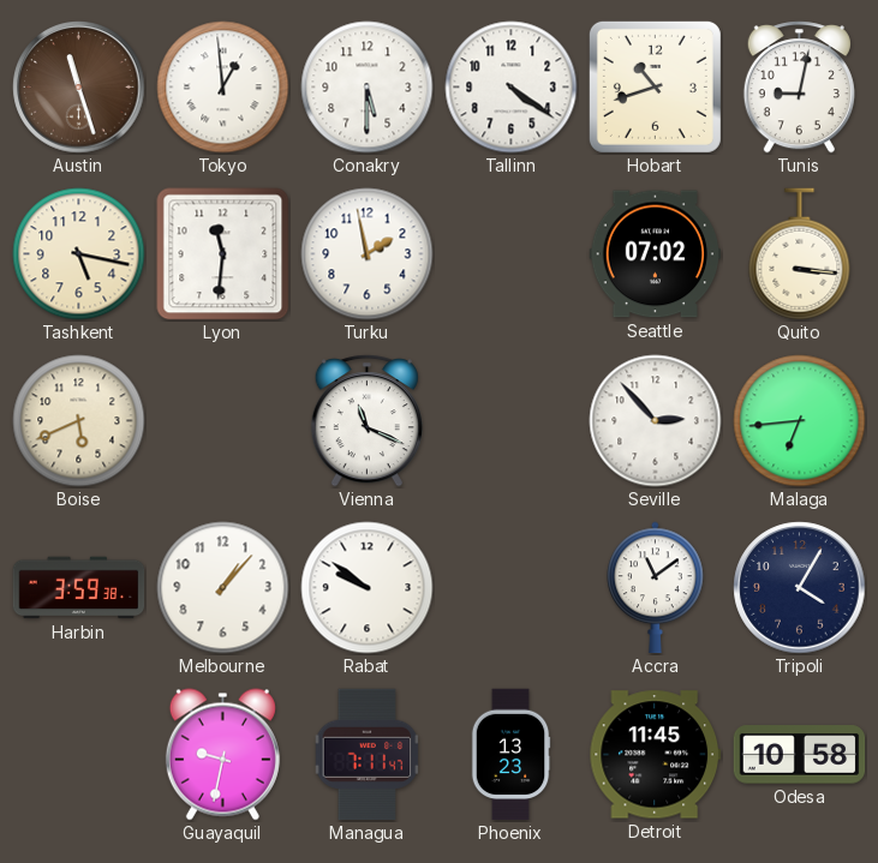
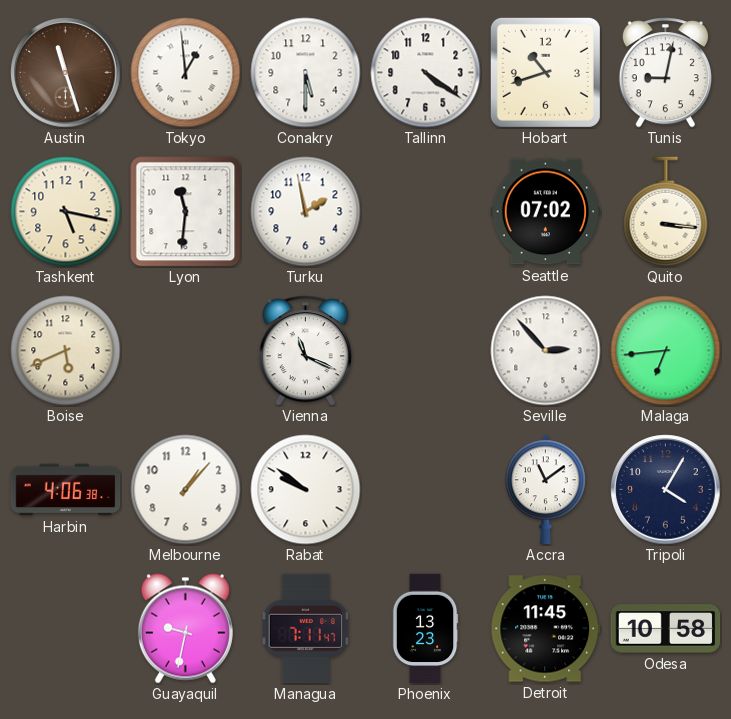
Harbin: 3:59 -> 4:06 (66, 490)
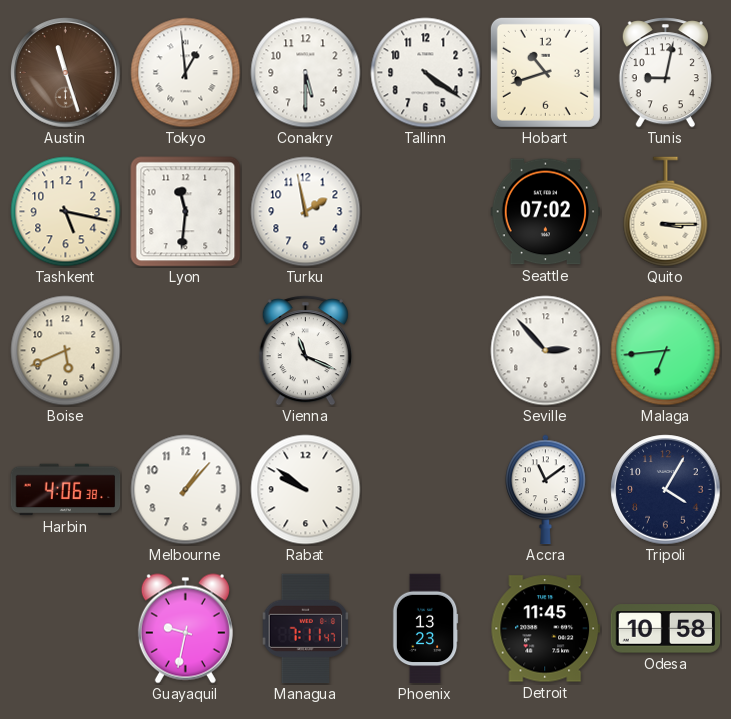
Quito: 3:16 -> 3:15 (666, 212)
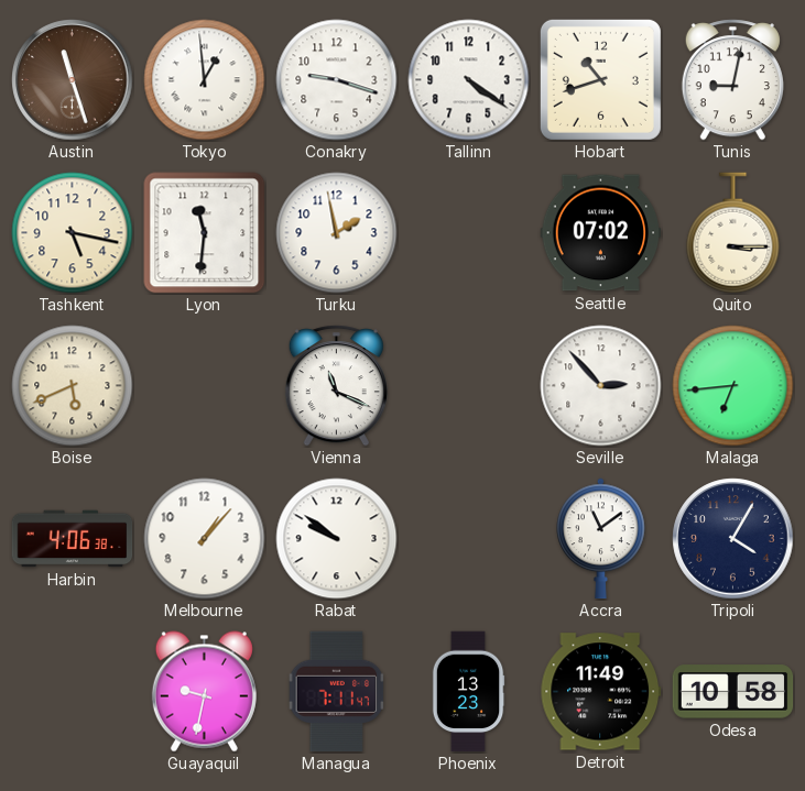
Conakry: 5:30 -> 9:18 (337, 80)
Detroit: 11:45 -> 11:49 (601, 692)
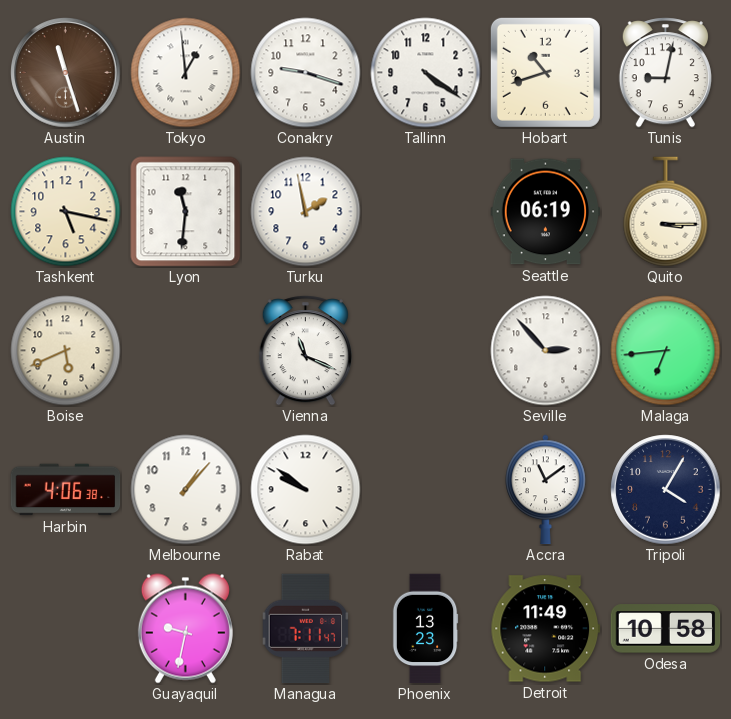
Seattle: 07:02 -> 06:19 (546, 212)
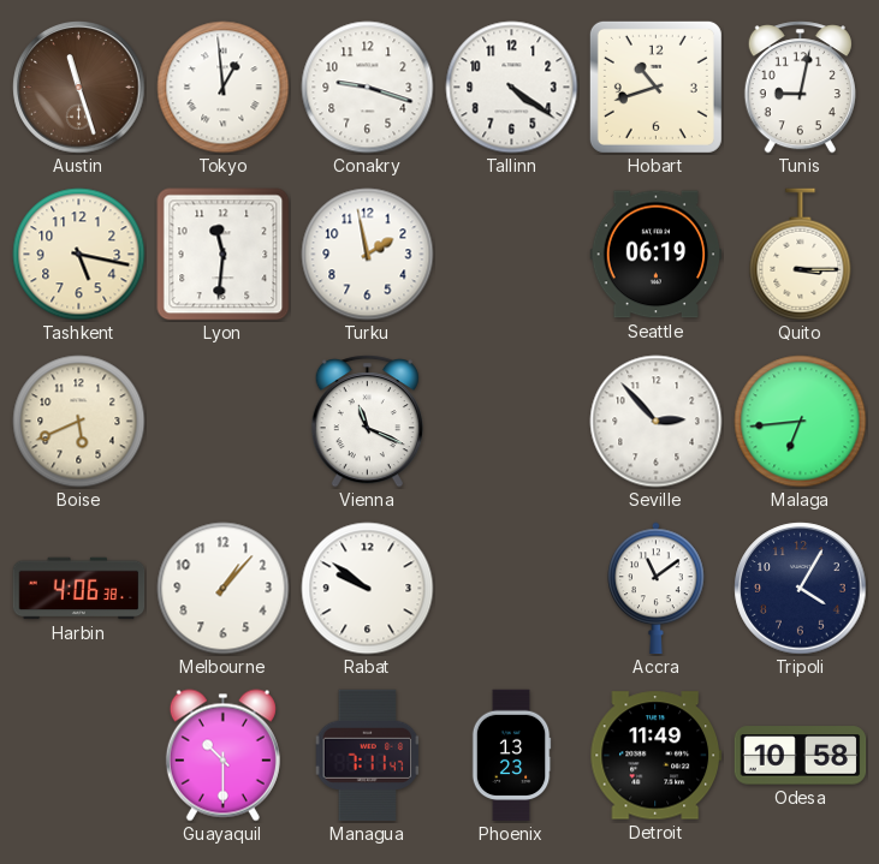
Guayaquil: 9:32 -> 10:30 (222, 756)
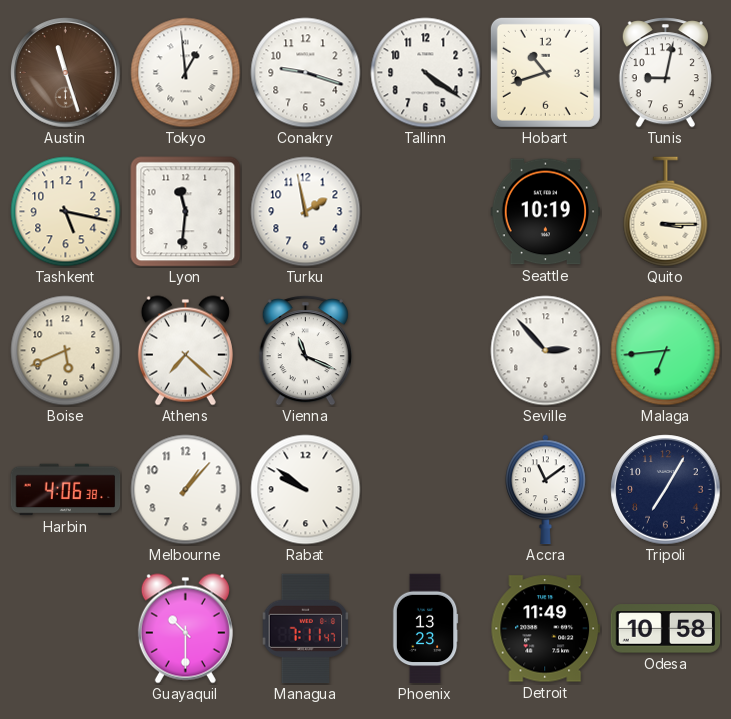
Seattle: 06:19 -> 10:19 (546, 212)
Athens: none -> 7:22 (185, 351)
Tripoli: 4:05 -> 7:05 (666, 490)
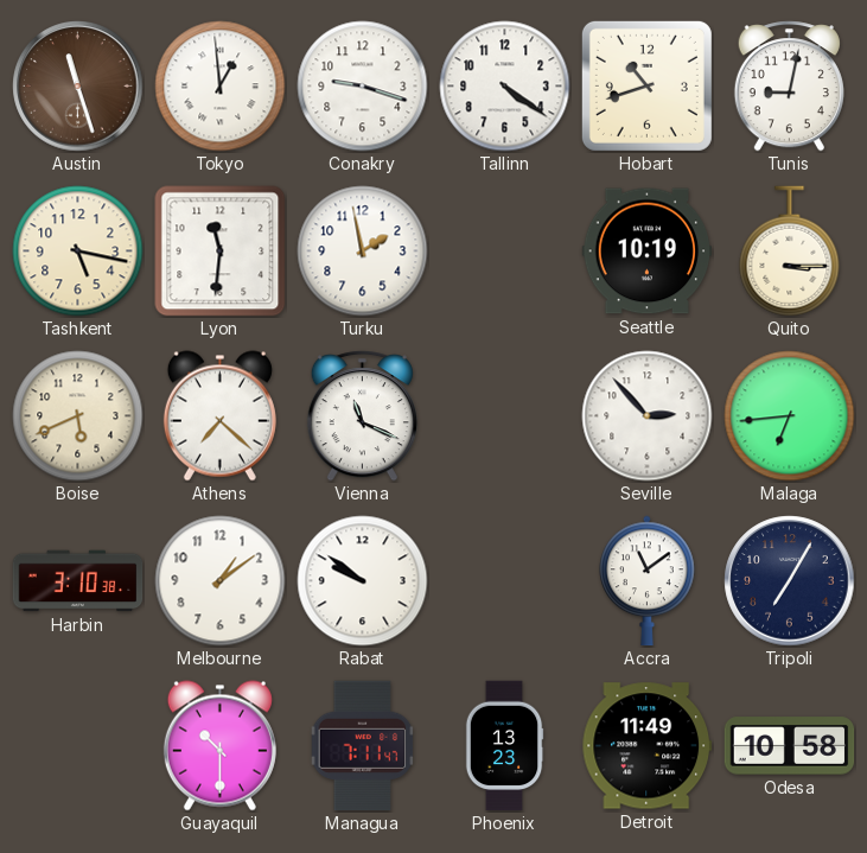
Harbin: 4:06 -> 3:10 (78, 581)
Melbourne: 1:07 -> 1:09 (221, 581)
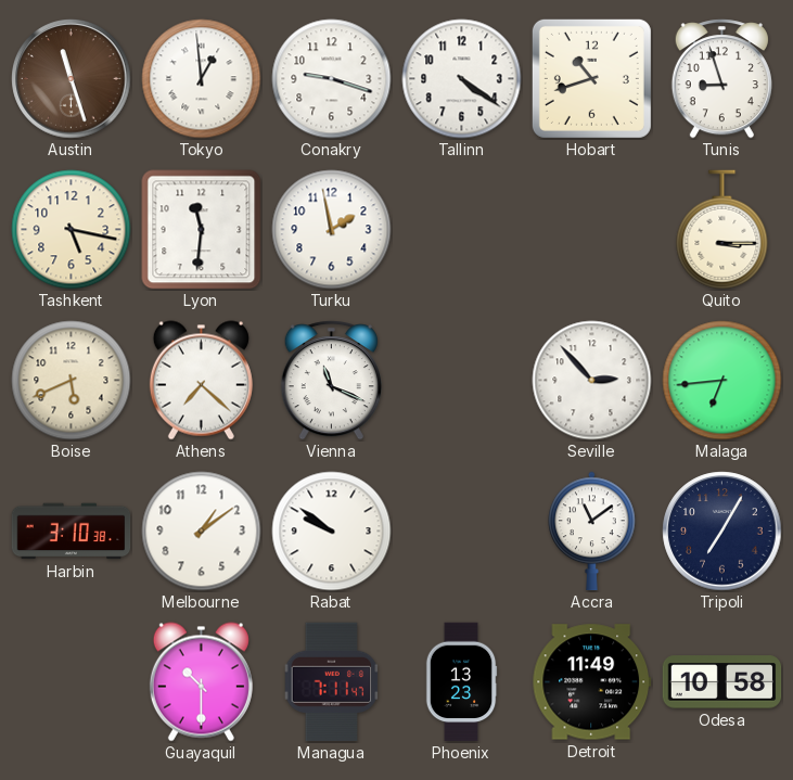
Tunis: 9:02 -> 8:57 (721, 79)
Seattle: 10:19 -> none (648, 252)
